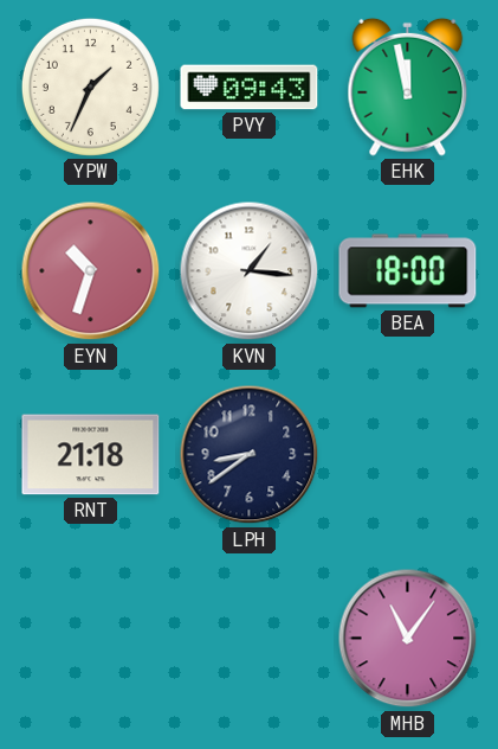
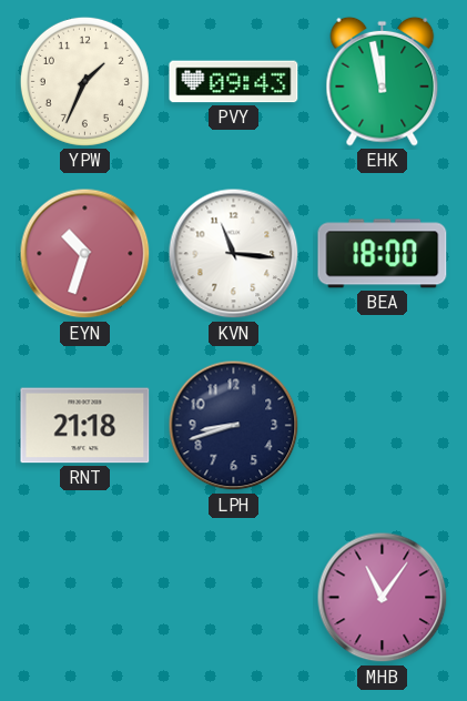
KVN: 1:16 -> 11:16 (234, 254)
LPH: 8:39 -> 8:42 (234, 426)
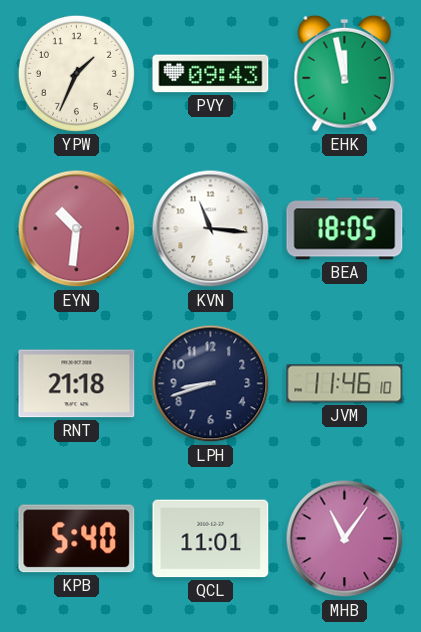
EYN: 10:33 -> 10:31 (77, 229)
BEA: 18:00 -> 18:05 (345, 229)
JVM: none -> 11:46 (345, 384)
KPB: none -> 5:40 (77, 539)
QCL: none -> 11:01 (211, 539)
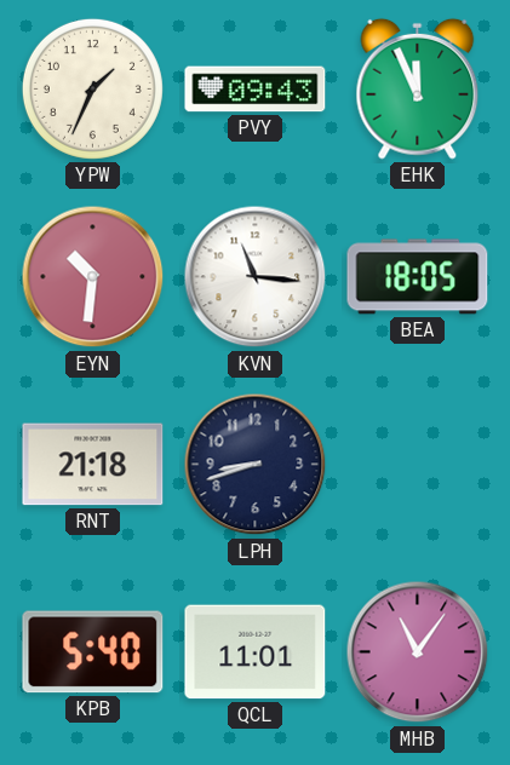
EHK: 11:58 -> 11:56 (418, 88)
JVM: 11:46 -> none (345, 384)
